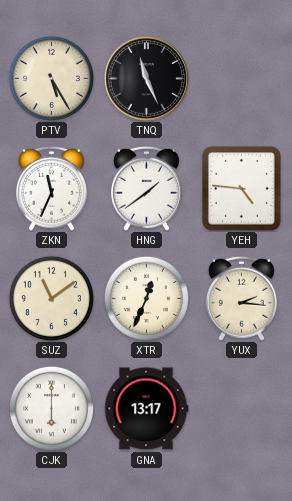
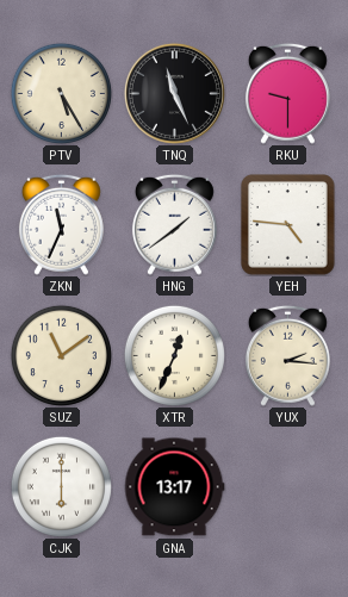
RKU: none -> 9:30 (287, 93)
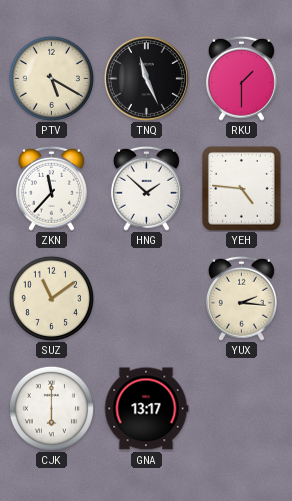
PTV: 5:25 -> 5:20 (51, 78)
RKU: 9:30 -> 1:30 (241, 78)
ZKN: 11:34 -> 11:37 (51, 188)
HNG: 1:39 -> 1:52 (146, 188)
XTR: 12:34 -> none (174, 355)
